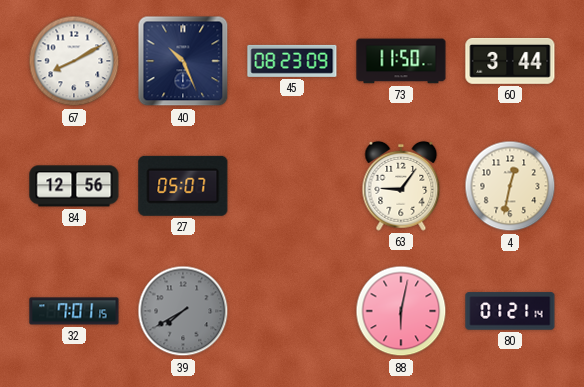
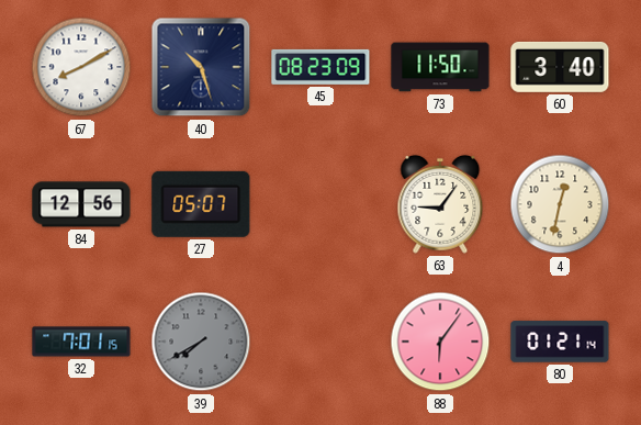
40: 10:26 -> 10:27 (201, 67)
60: 3:44 -> 3:40 (560, 67)
88: 6:02 -> 6:06 (440, 342)
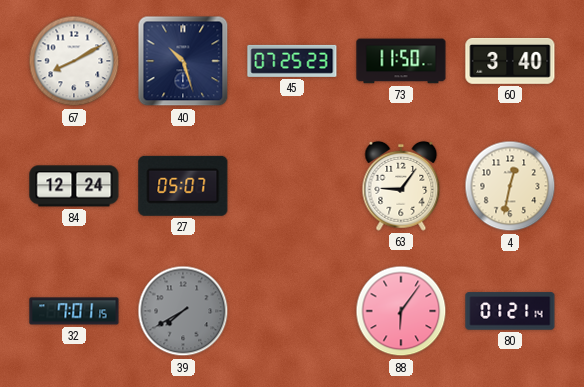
45: 08:23 -> 07:25 (292, 61)
84: 12:56 -> 12:24 (74, 186)
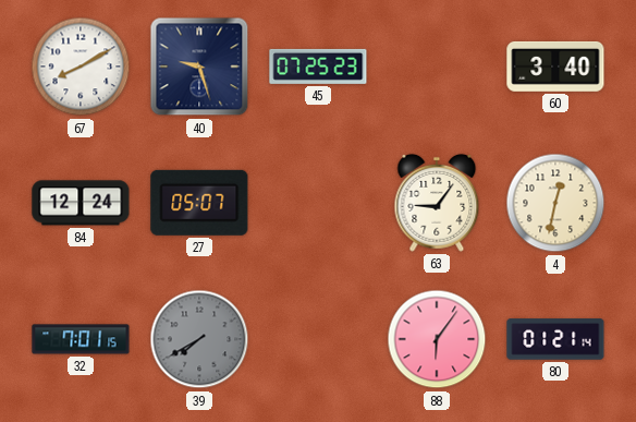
40: 10:27 -> 9:27 (199, 67)
73: 11:50 -> none (401, 61)
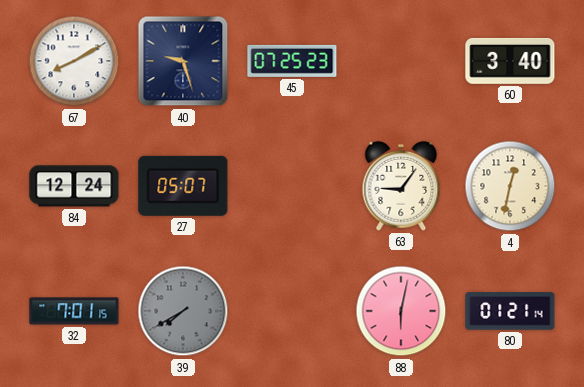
88: 6:06 -> 6:02 (401, 311)
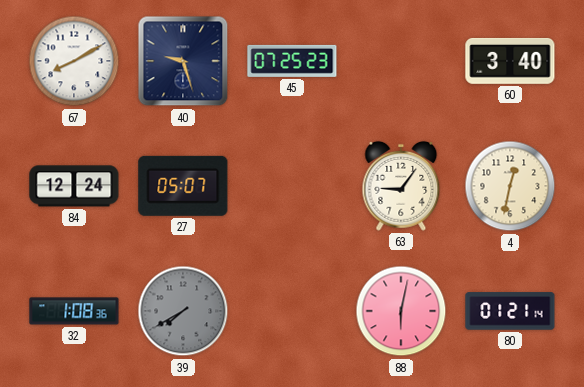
32: 7:01 -> 1:08 (74, 311)
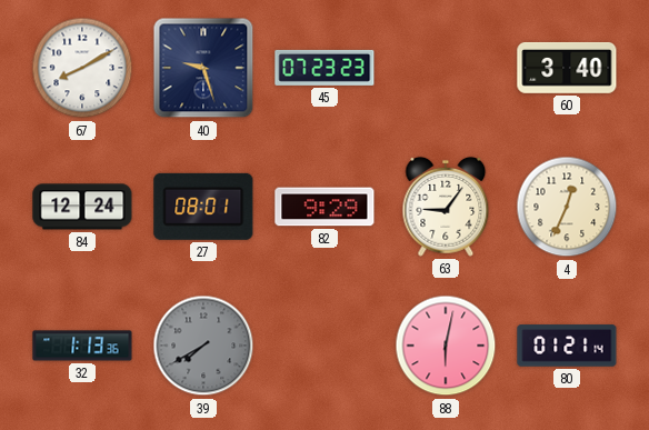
45: 07:25 -> 07:23 (324, 68)
27: 05:07 -> 08:01 (203, 207)
82: none -> 9:29 (324, 207)
4: 12:32 -> 12:34 (567, 207)
32: 1:08 -> 1:13 (82, 346)
